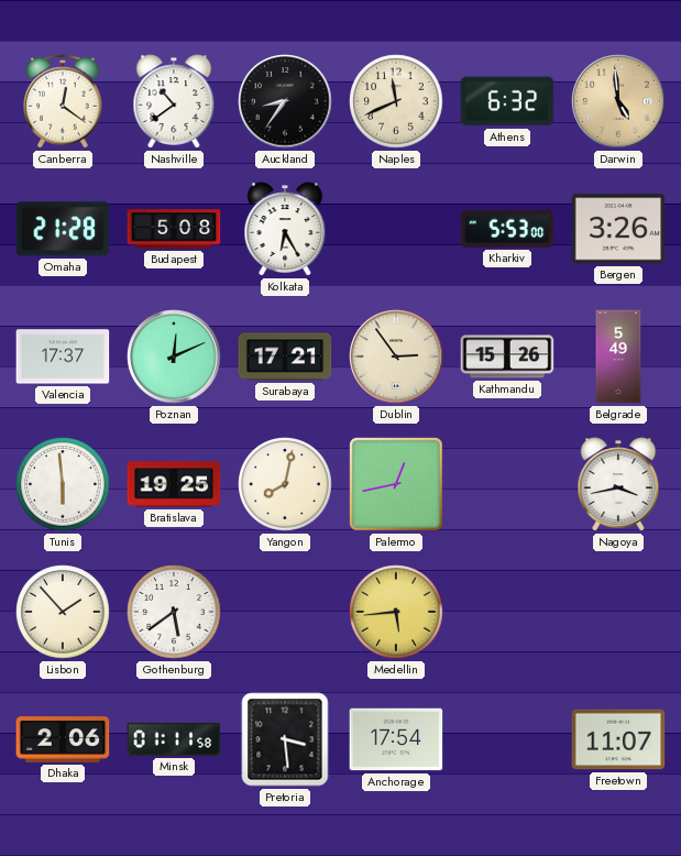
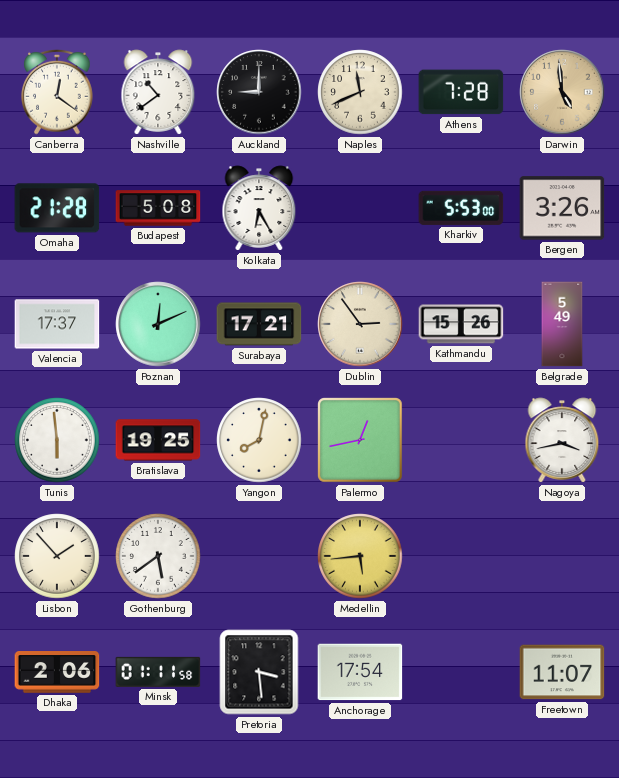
Auckland: 8:36 -> 9:00 (259, 92)
Athens: 6:32 -> 7:28 (461, 92)
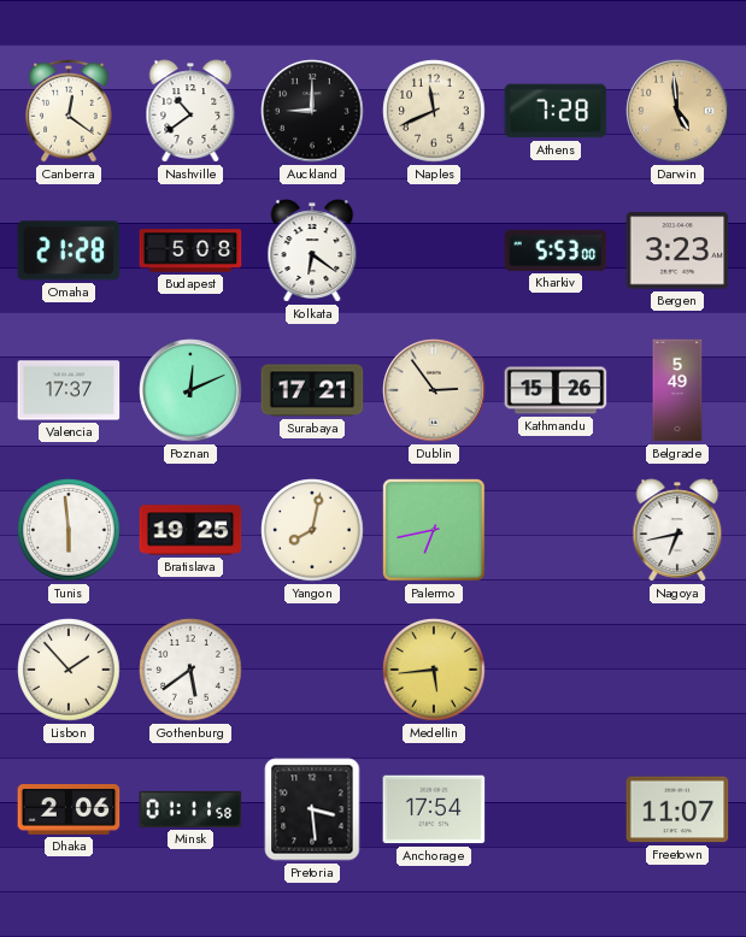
Kolkata: 6:25 -> 6:21 (312, 251)
Bergen: 3:26 -> 3:23 (677, 251)
Palermo: 12:43 -> 6:43 (435, 531)
Nagoya: 3:43 -> 6:43 (677, 530)
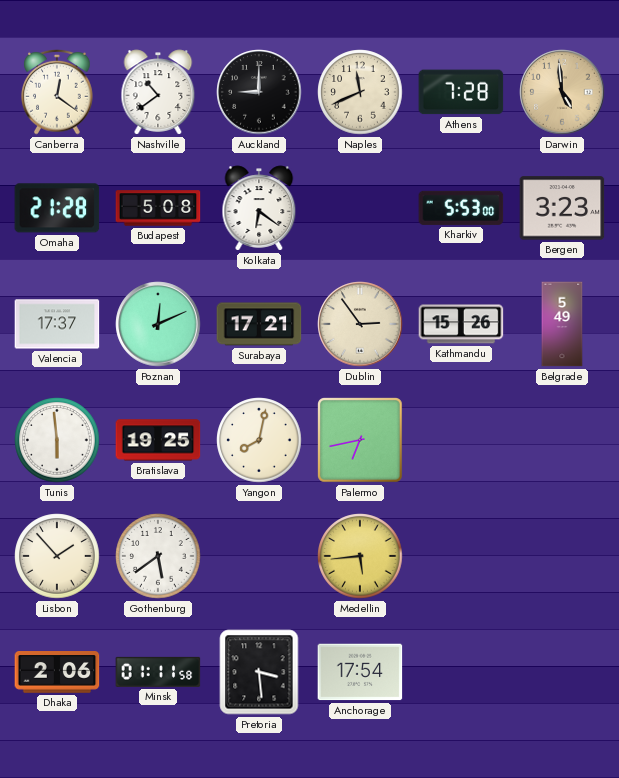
Nagoya: 6:43 -> none (677, 530)
Freetown: 11:07 -> none (677, 809)
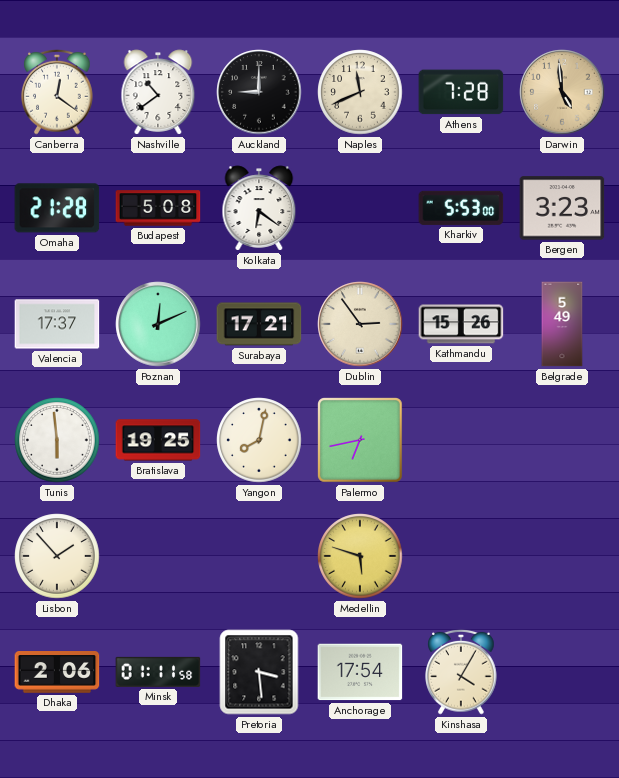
Gothenburg: 5:39 -> none (158, 556)
Medellin: 5:44 -> 5:48 (360, 556)
Kinshasa: none -> 4:05 (461, 672)
